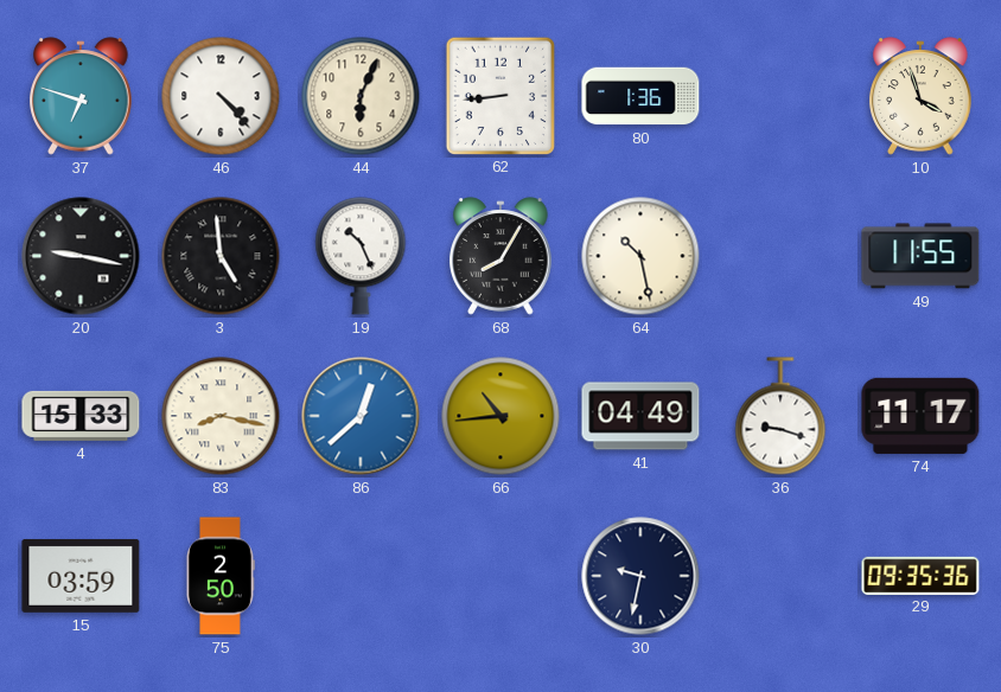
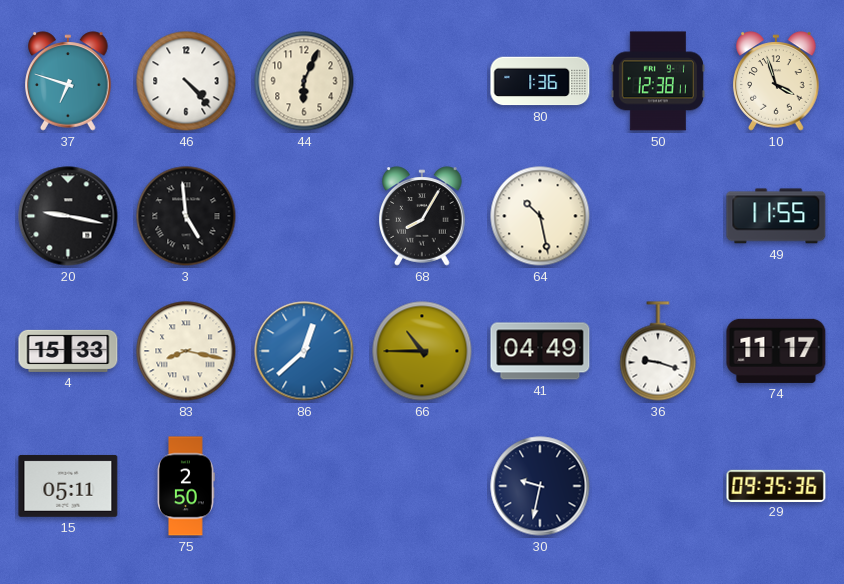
62: 8:44 -> none (499, 95)
50: none -> 12:38 (658, 81)
19: 10:26 -> none (361, 256)
66: 10:44 -> 10:45 (422, 351)
15: 03:59 -> 05:11 (68, 486)
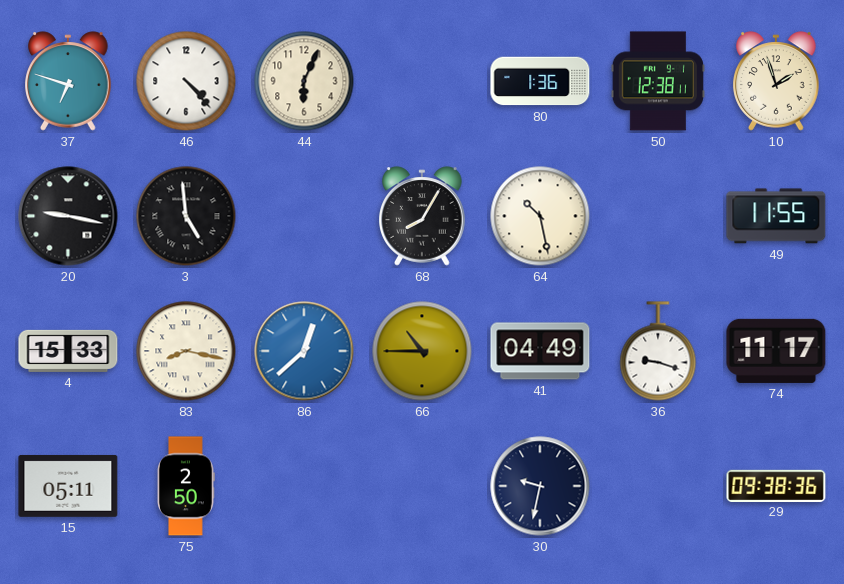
10: 3:57 -> 1:57 (776, 81)
29: 09:35 -> 09:38 (776, 485)
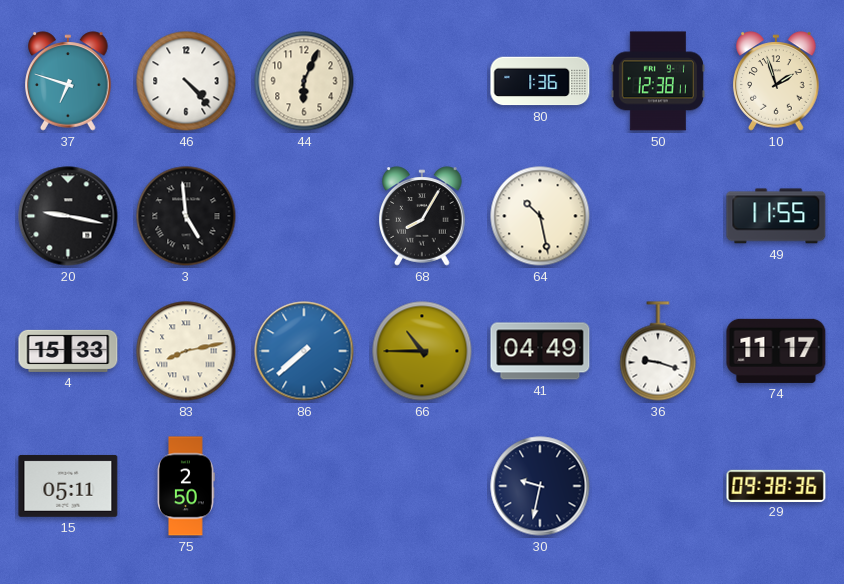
83: 8:17 -> 8:13 (186, 351)
86: 12:38 -> 7:38 (304, 351)
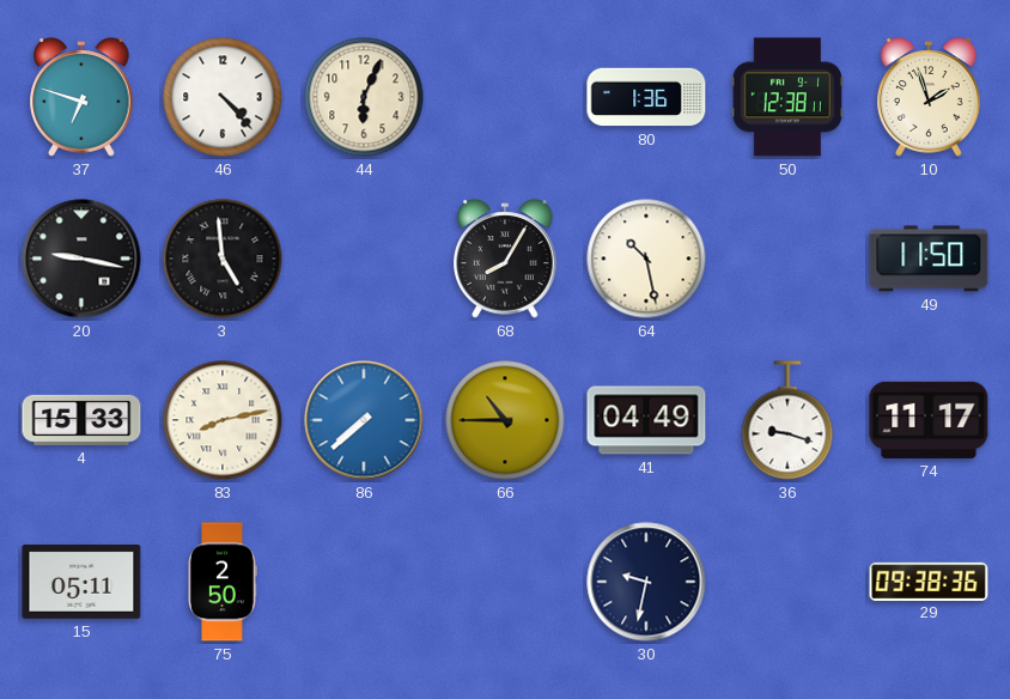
49: 11:55 -> 11:50 (929, 259)
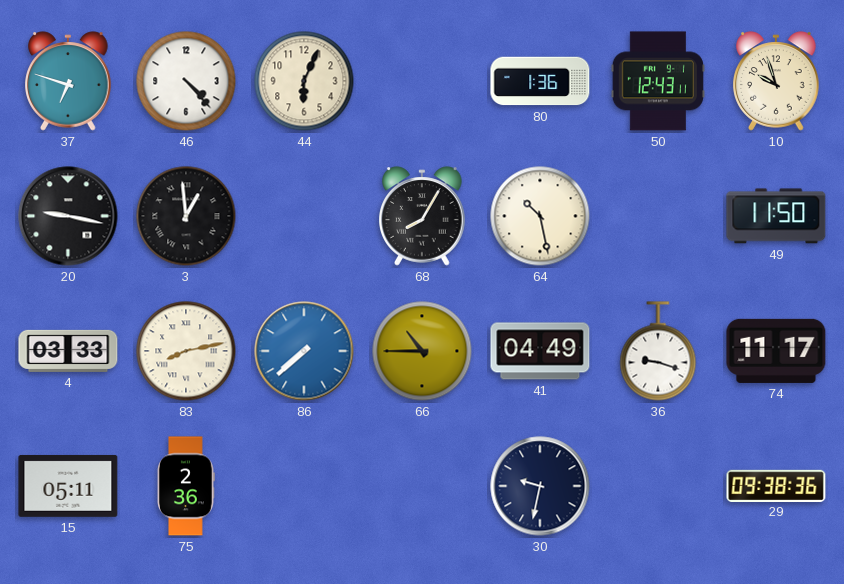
50: 12:38 -> 12:43 (658, 81)
10: 1:57 -> 9:57 (776, 81)
3: 4:59 -> 12:59 (186, 216)
4: 15:33 -> 03:33 (68, 351)
75: 2:50 -> 2:36 (186, 486)
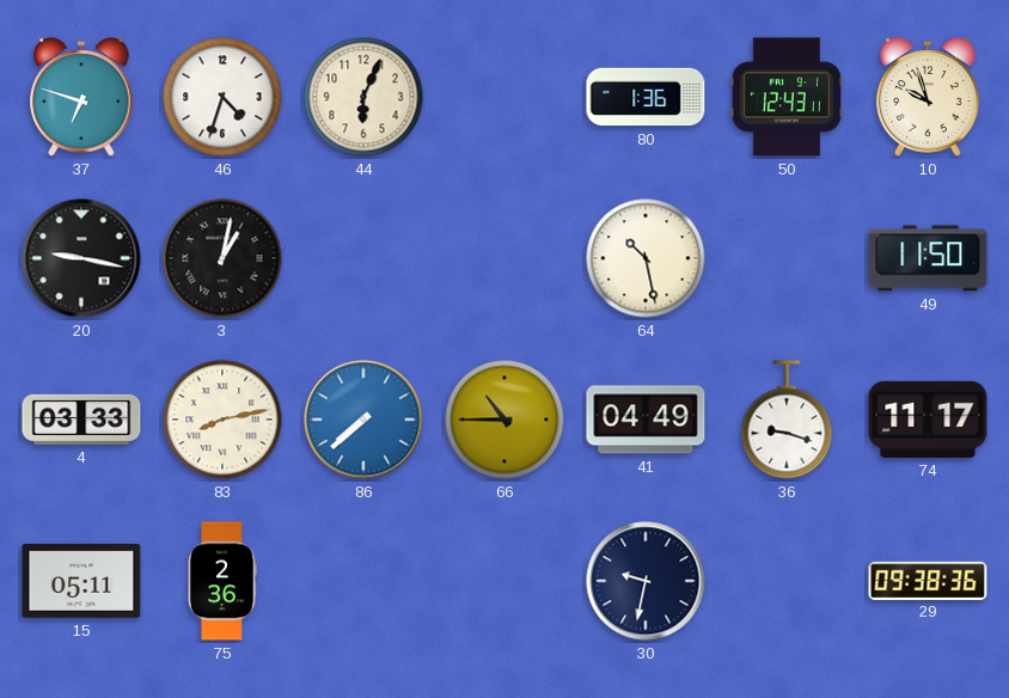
46: 4:23 -> 4:33 (222, 97)
3: 12:59 -> 1:02 (222, 258)
68: 8:05 -> none (422, 216)
